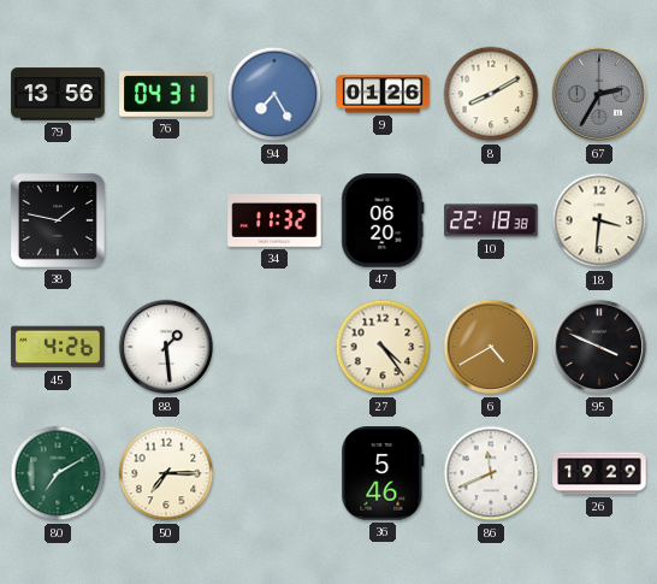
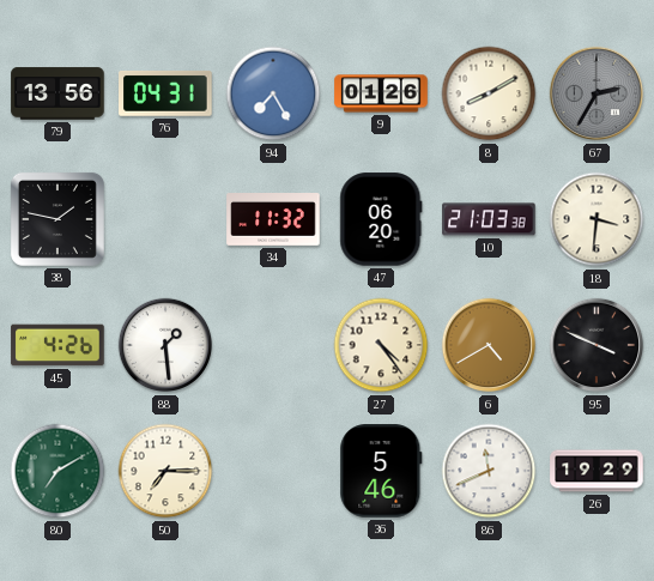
10: 22:18 -> 21:03 (489, 219)
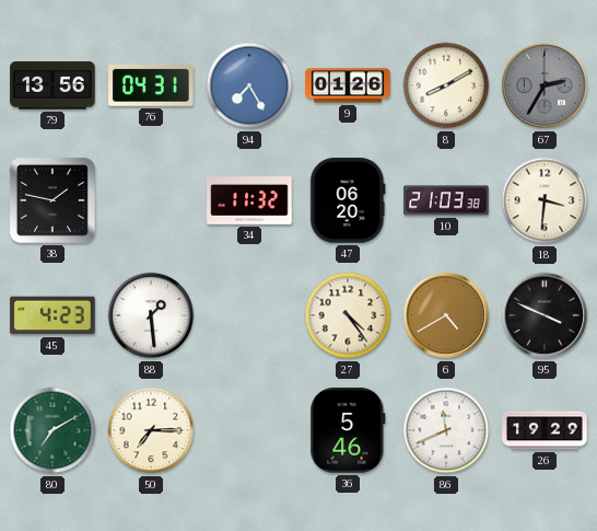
45: 4:26 -> 4:23 (52, 315)
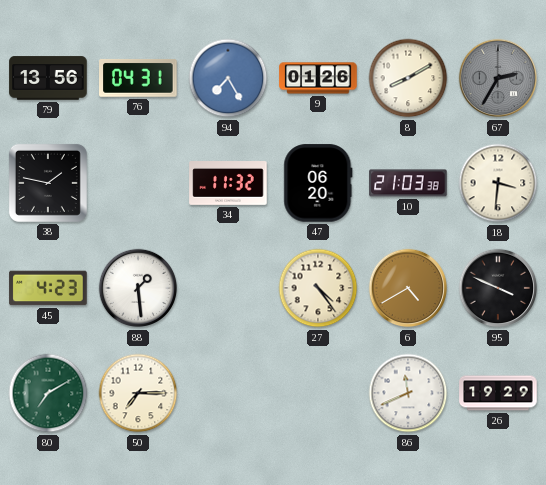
36: 5:46 -> none (348, 430)
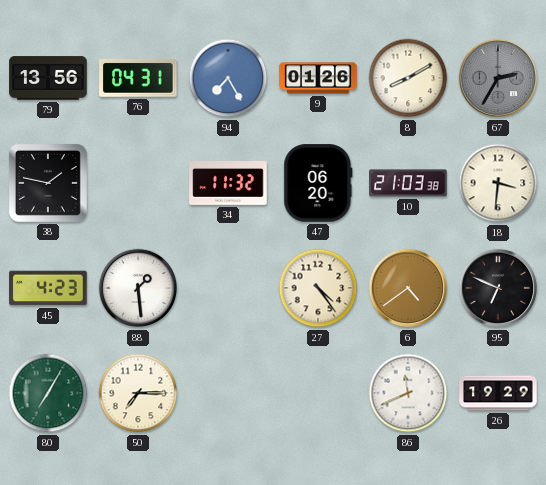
6: 4:40 -> 4:39 (408, 288)
95: 3:49 -> 6:49 (498, 288)
80: 7:10 -> 7:05 (48, 393)
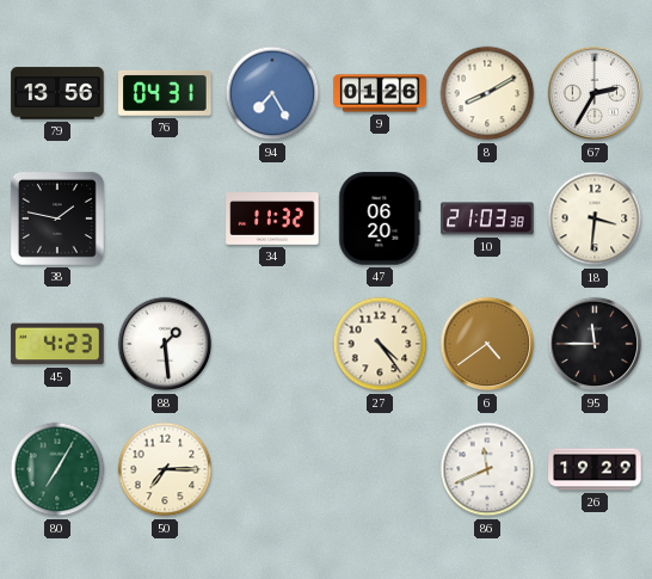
67 dial: grey -> white (595, 93)
95: 6:49 -> 11:45 (595, 344)
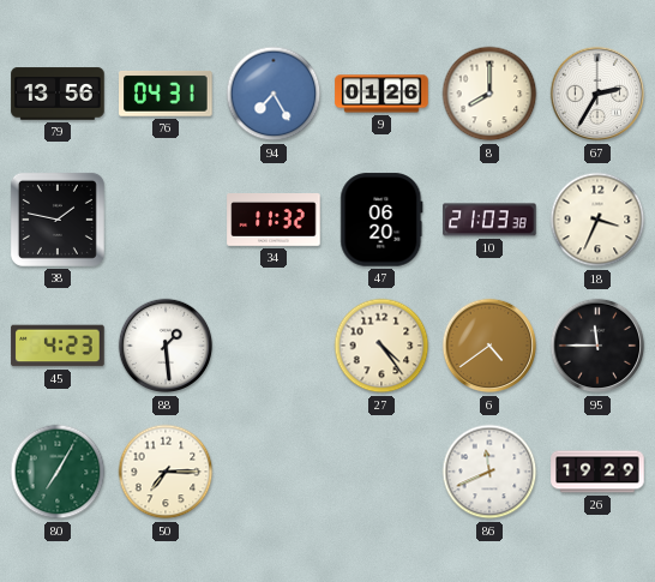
8: 8:10 -> 8:00 (489, 94)
18: 3:31 -> 3:34 (597, 220)
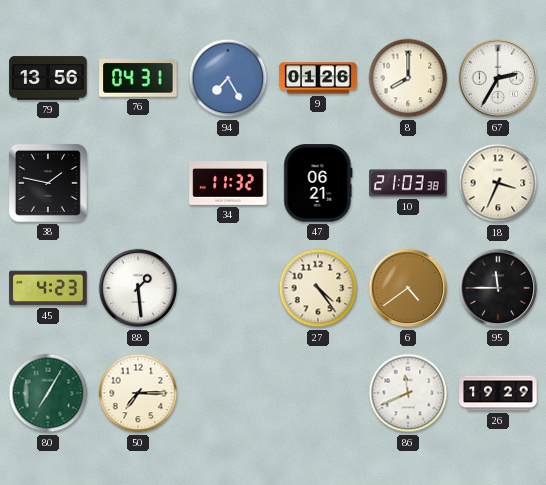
47: 06:20 -> 06:21 (318, 183)
